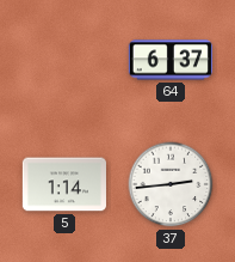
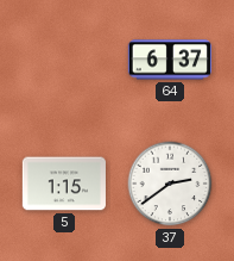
5: 1:14 -> 1:15 (64, 184)
37: 2:44 -> 2:39 (170, 184)
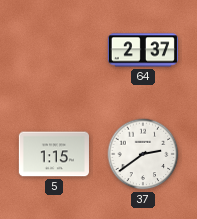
64: 6:37 -> 2:37 (143, 50)
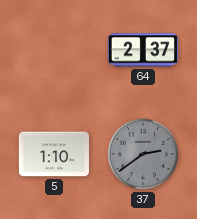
5: 1:15 -> 1:10 (54, 154)
37 dial: white -> grey (143, 154)
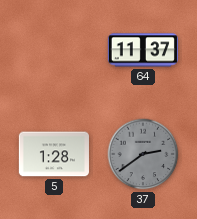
64: 2:37 -> 11:37 (143, 50)
5: 1:10 -> 1:28 (54, 154)
